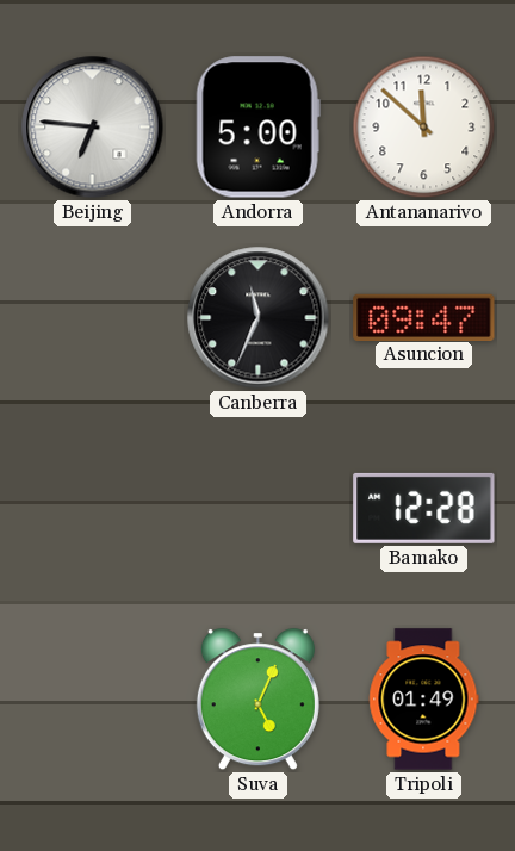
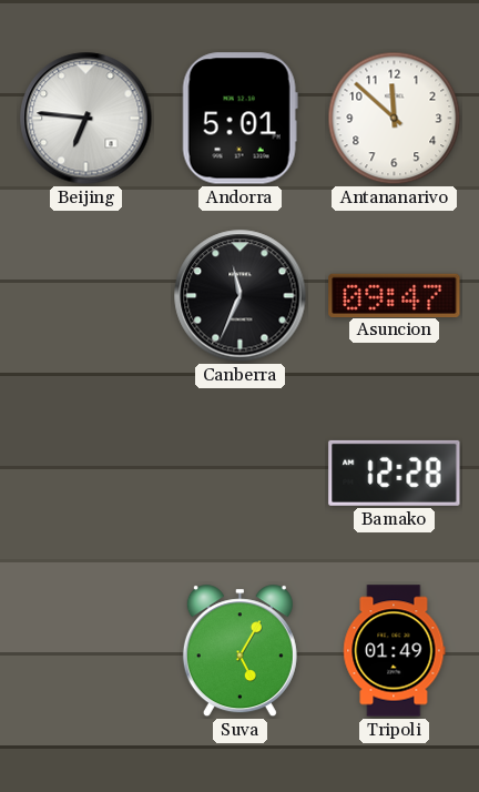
Andorra: 5:00 -> 5:01 (239, 119)
Suva: 5:04 -> 5:05 (239, 651)
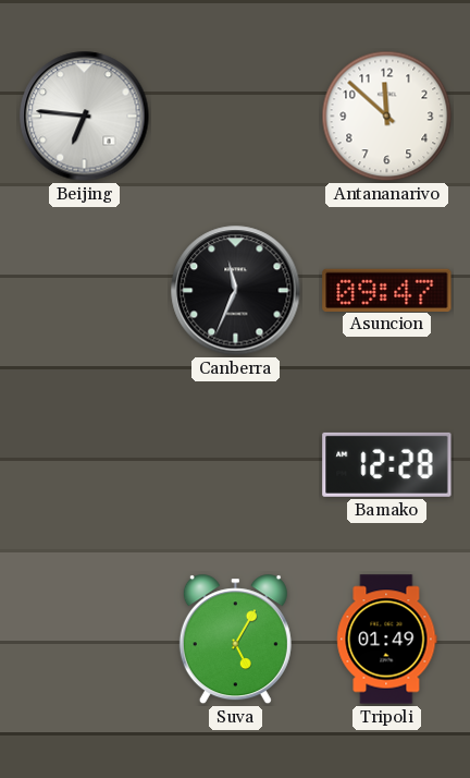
Andorra: 5:01 -> none (239, 119)
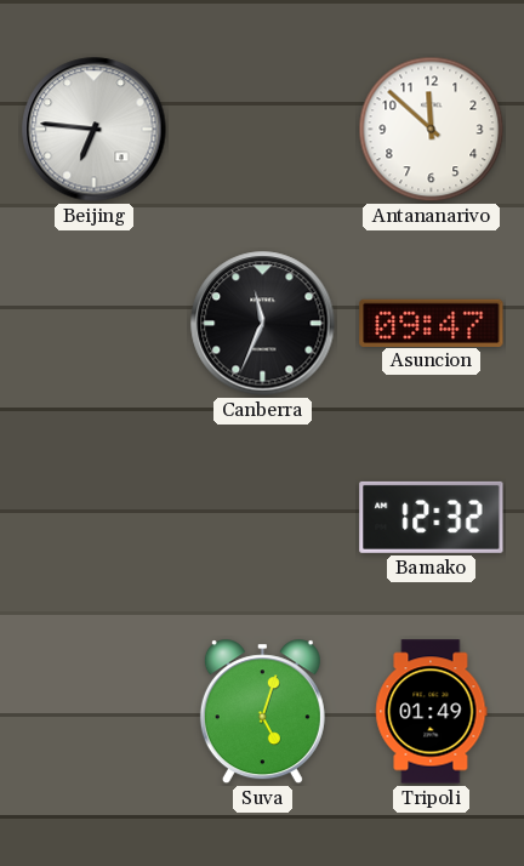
Bamako: 12:28 -> 12:32 (432, 517)
Suva: 5:05 -> 5:03 (262, 712)
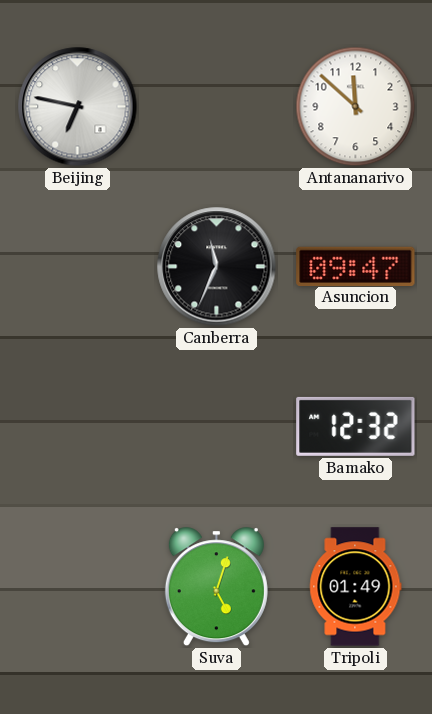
Beijing: 6:46 -> 6:47 (78, 107)
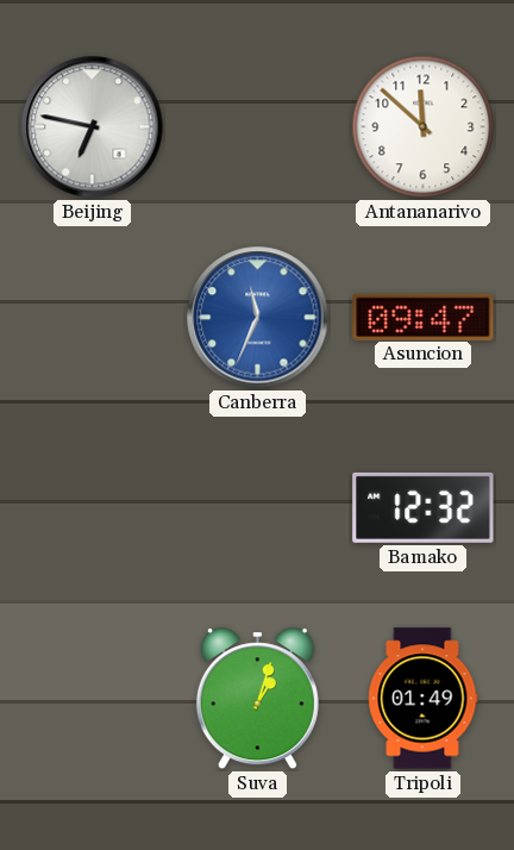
Canberra dial: black -> blue (258, 318)
Suva: 5:03 -> 1:03 (257, 699)
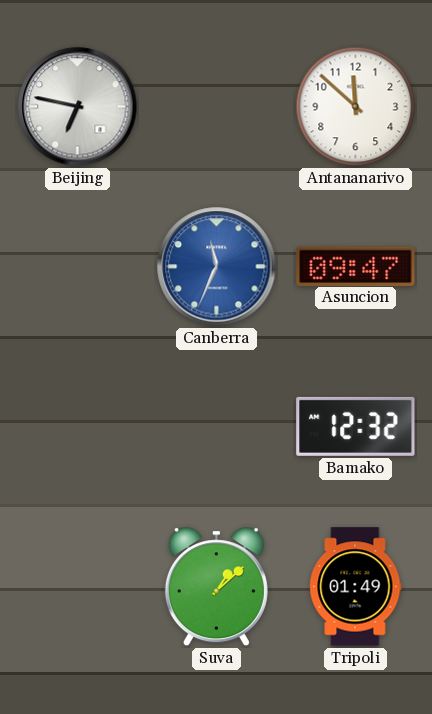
Suva: 1:03 -> 1:08 (216, 587)
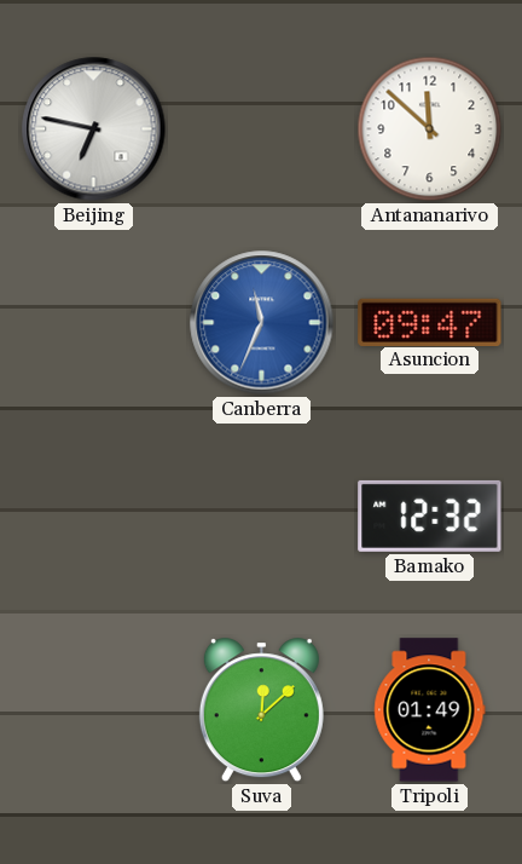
Suva: 1:08 -> 12:08 (261, 710)
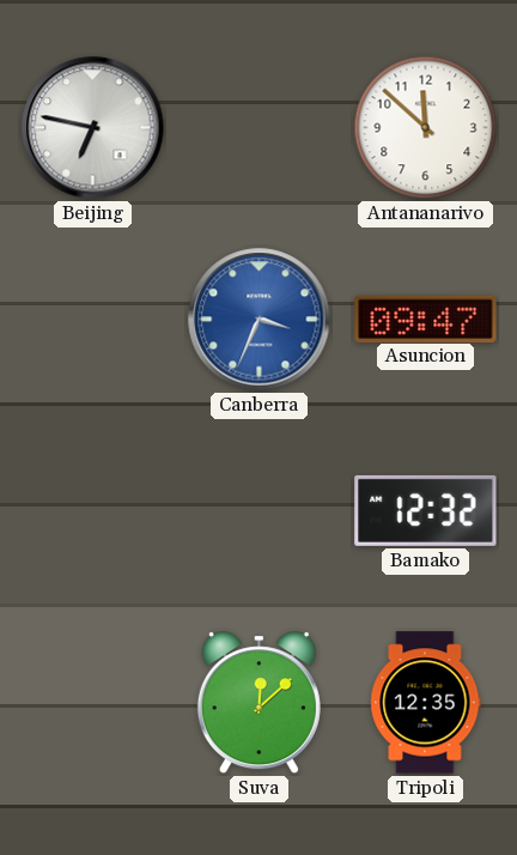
Canberra: 11:34 -> 3:34 (260, 320)
Tripoli: 01:49 -> 12:35 (426, 703)
